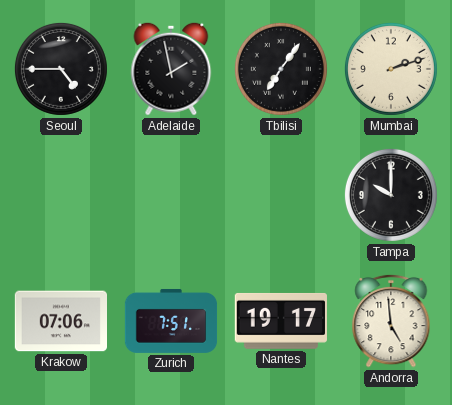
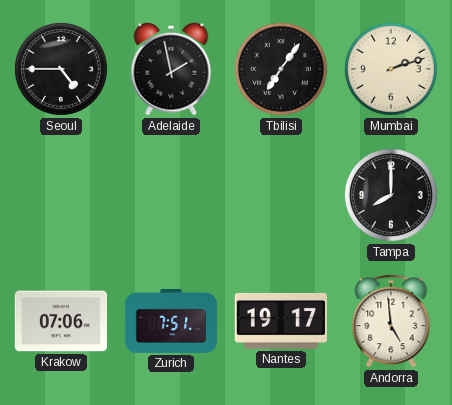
Tampa: 10:00 -> 8:00 (391, 195)
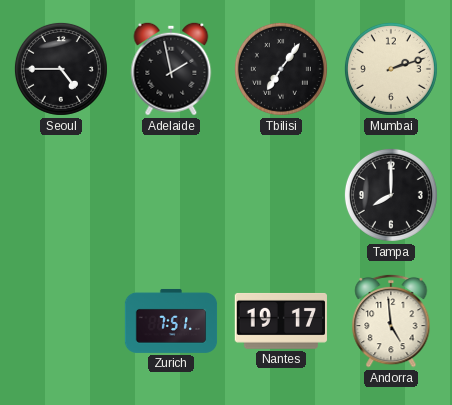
Krakow: 07:06 -> none (60, 321)
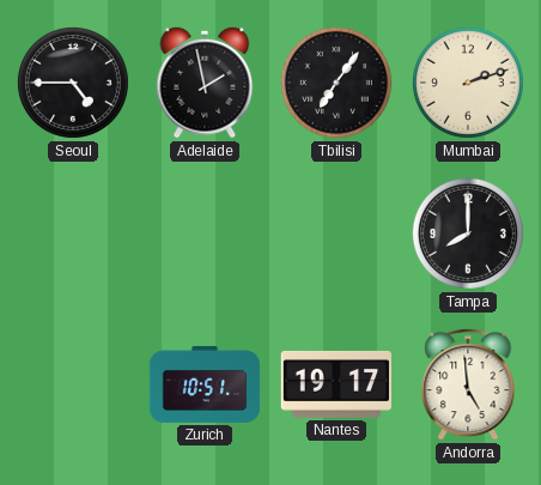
Zurich: 7:51 -> 10:51 (205, 384)
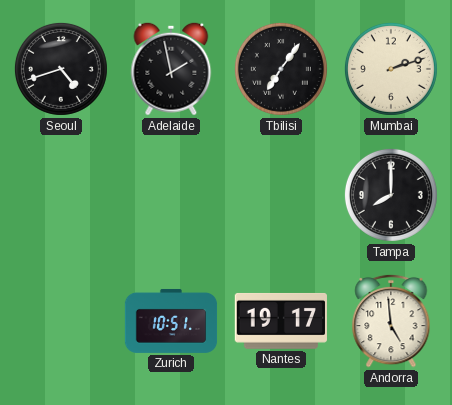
Seoul: 4:45 -> 4:42 (61, 69)
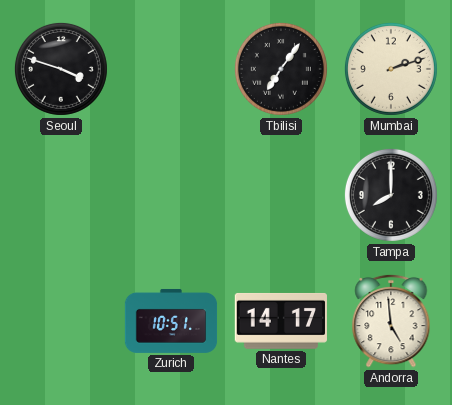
Seoul: 4:42 -> 3:48 (61, 69)
Adelaide: 1:58 -> none (171, 69)
Nantes: 19:17 -> 14:17 (280, 321)
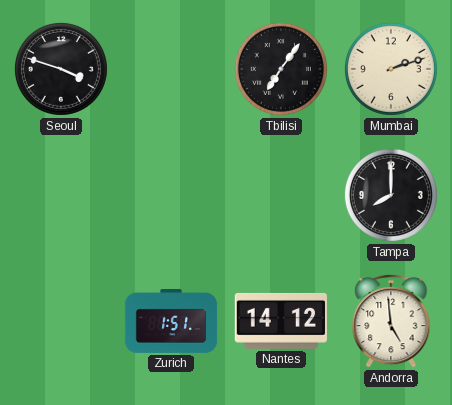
Zurich: 10:51 -> 1:51 (171, 321)
Nantes: 14:17 -> 14:12 (280, 321)
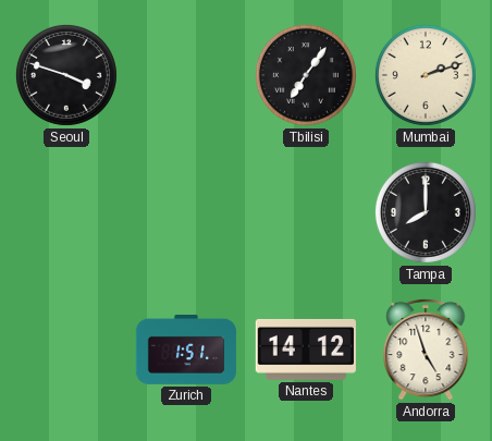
Andorra: 4:59 -> 4:57 (426, 350)
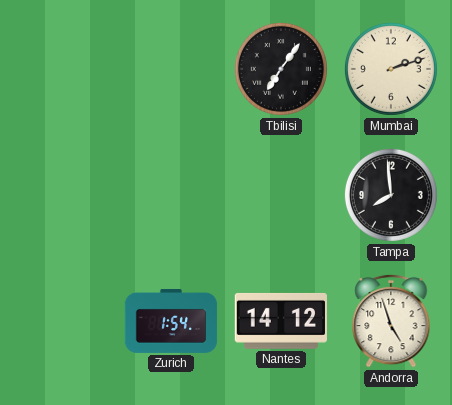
Seoul: 3:48 -> none (66, 75)
Tampa: 8:00 -> 7:59 (391, 195)
Zurich: 1:51 -> 1:54 (171, 321)
